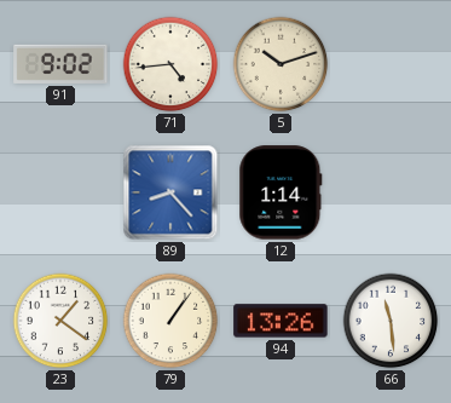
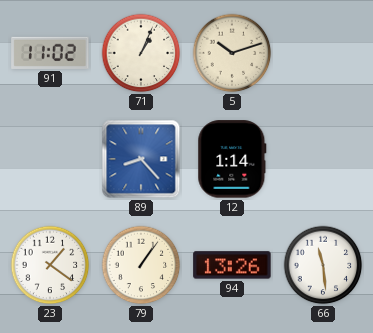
91: 9:02 -> 11:02 (50, 53)
71: 4:44 -> 1:04 (141, 53)
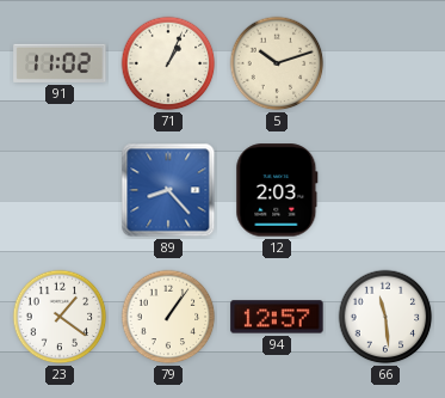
12: 1:14 -> 2:03 (277, 190)
94: 13:26 -> 12:57 (277, 317)
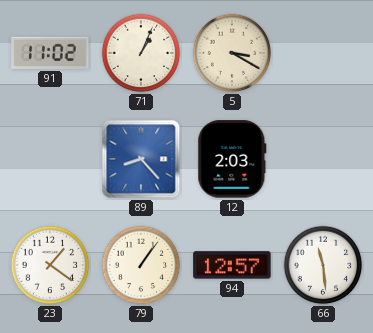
5: 10:12 -> 3:20 (232, 53)
